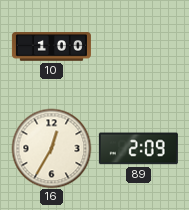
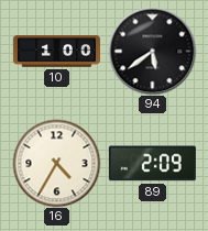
94: none -> 5:39 (152, 51)
16: 12:35 -> 4:35 (56, 163)
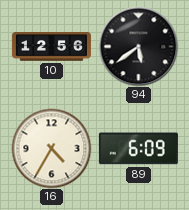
10: 1:00 -> 12:56 (51, 47)
89: 2:09 -> 6:09 (138, 149)
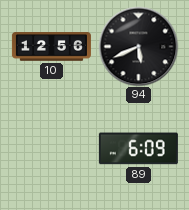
94: 5:39 -> 5:41 (138, 46)
16: 4:35 -> none (51, 148)
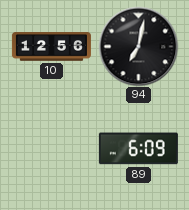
94: 5:41 -> 7:02 (138, 46)
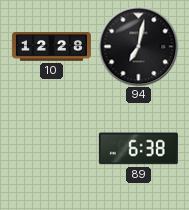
10: 12:56 -> 12:28 (51, 47)
89: 6:09 -> 6:38 (138, 149)
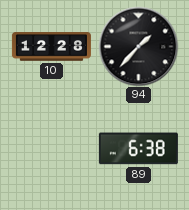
94: 7:02 -> 1:37 (138, 46)
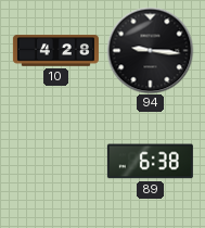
10: 12:28 -> 4:28 (55, 51)
94: 1:37 -> 9:16 (150, 50)
